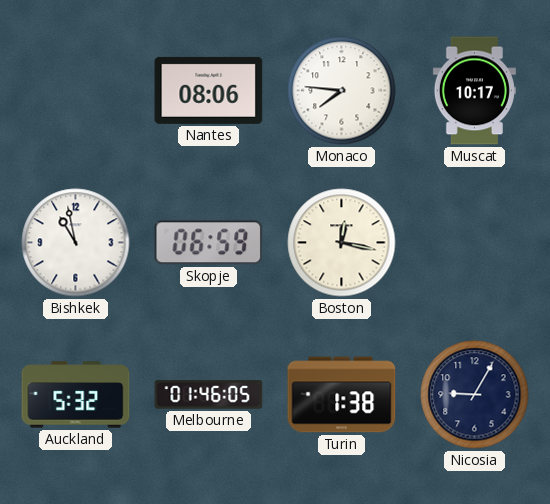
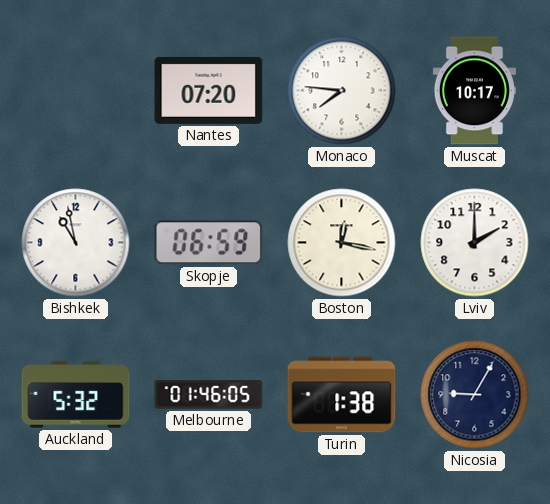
Nantes: 08:06 -> 07:20 (209, 90)
Lviv: none -> 2:00 (475, 243)
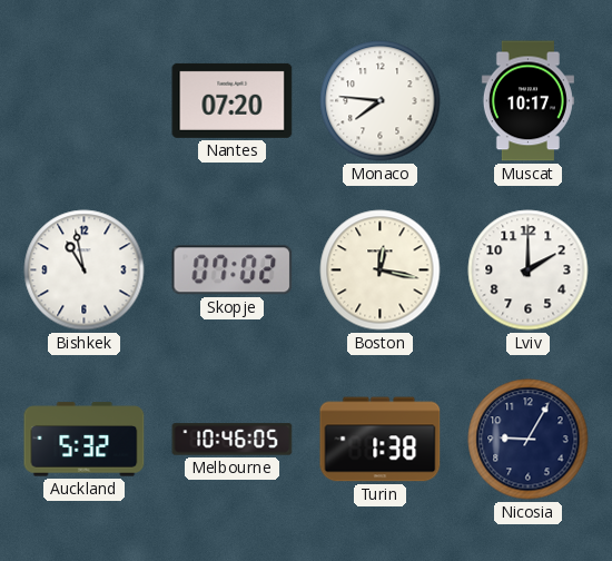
Skopje: 06:59 -> 07:02 (233, 270)
Melbourne: 01:46 -> 10:46 (233, 440)
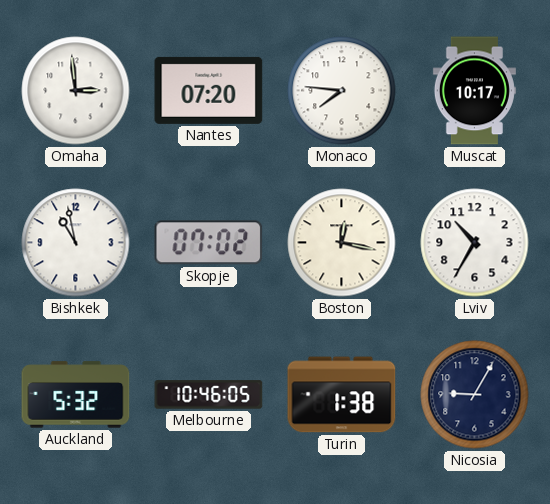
Omaha: none -> 2:59 (76, 91)
Lviv: 2:00 -> 10:35 (475, 243)
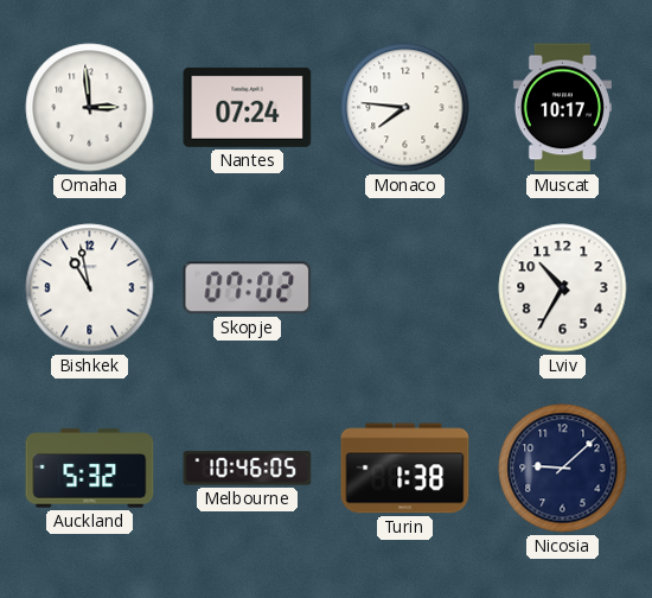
Nantes: 07:20 -> 07:24 (248, 107)
Boston: 12:17 -> none (342, 243)
Nicosia: 9:05 -> 9:08 (563, 469)
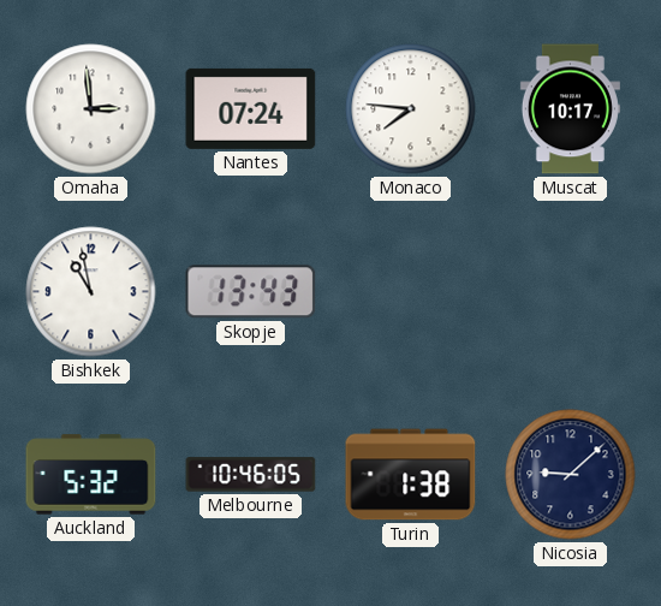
Skopje: 07:02 -> 13:43 (251, 292)
Lviv: 10:35 -> none (563, 288)
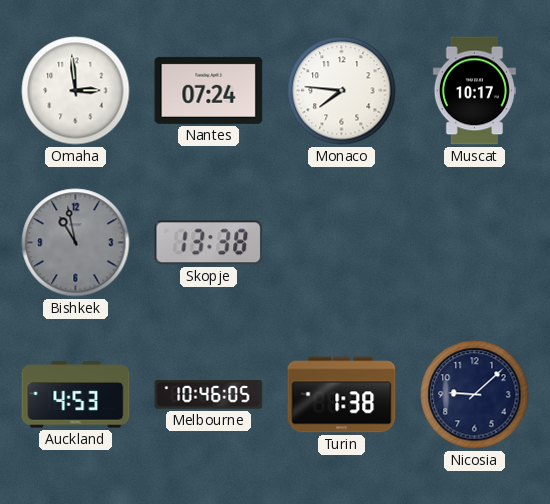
Bishkek dial: white -> grey (76, 243)
Skopje: 13:43 -> 13:38 (209, 243)
Auckland: 5:32 -> 4:53 (76, 395)
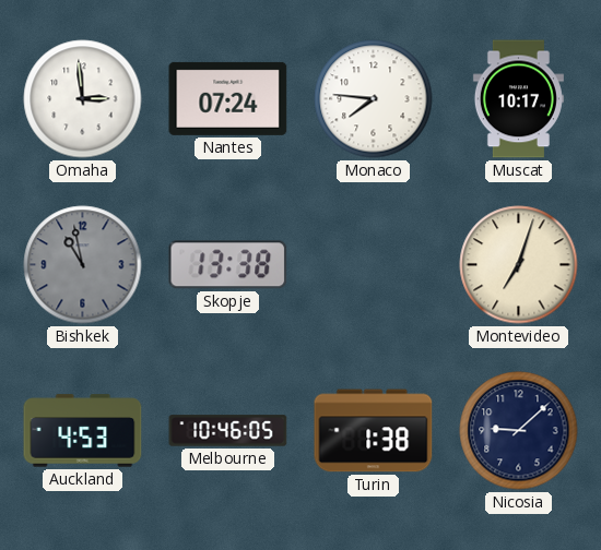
Montevideo: none -> 7:03 (519, 265)
